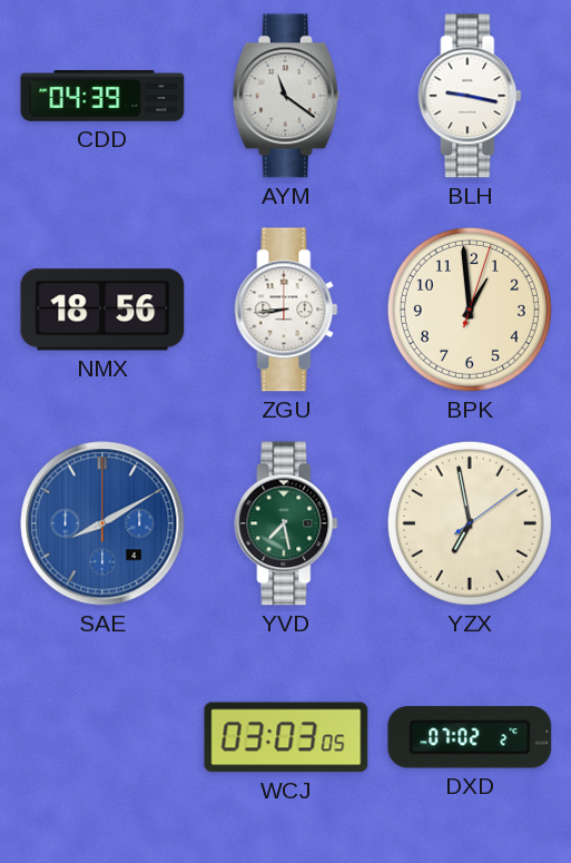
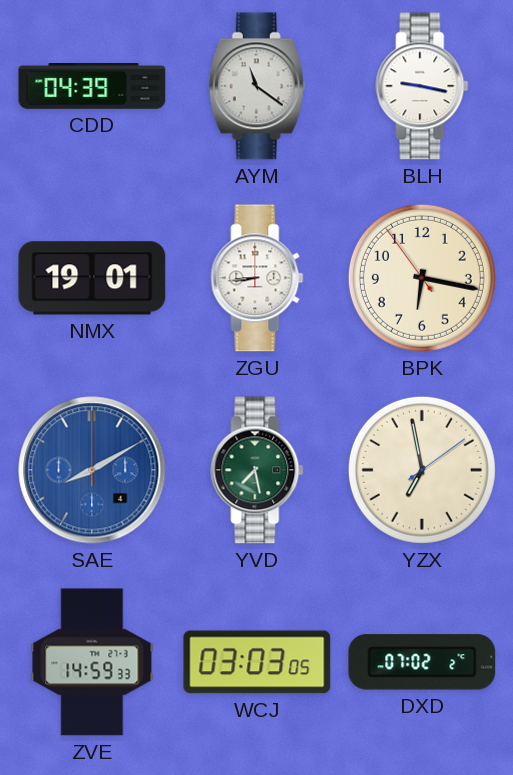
NMX: 18:56 -> 19:01 (92, 278)
BPK: 12:59 -> 6:16 (422, 278)
ZVE: none -> 14:59 (92, 662)
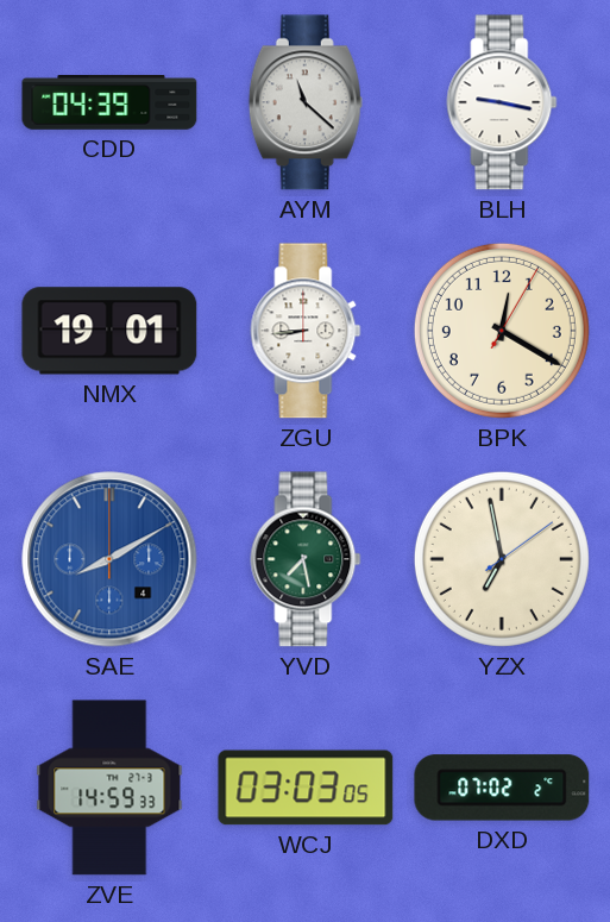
AYM: 11:21 -> 11:22 (306, 102)
BPK: 6:16 -> 12:20 (502, 331)
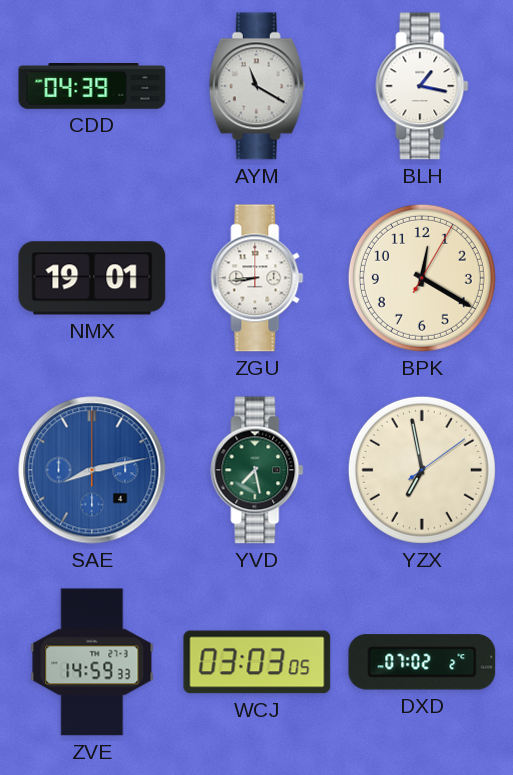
AYM: 11:22 -> 11:20 (257, 86)
BLH: 9:17 -> 1:17 (422, 86)
SAE: 8:10 -> 8:13 (92, 470)
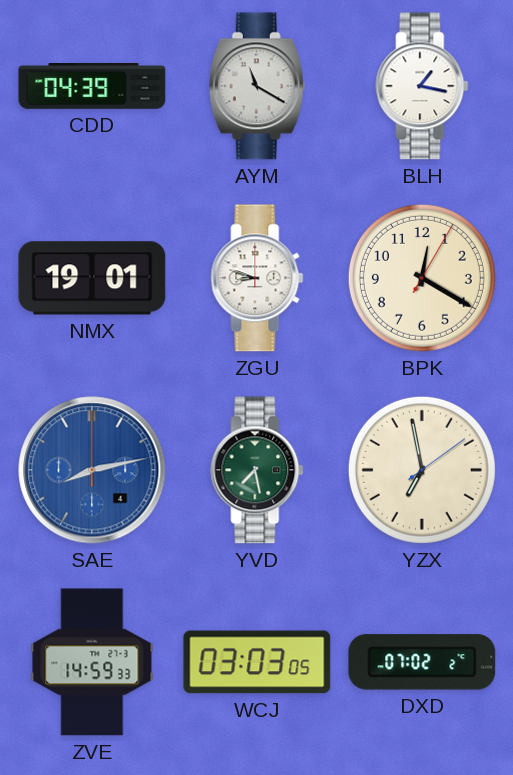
ZGU: 8:44 -> 8:48 (257, 278)
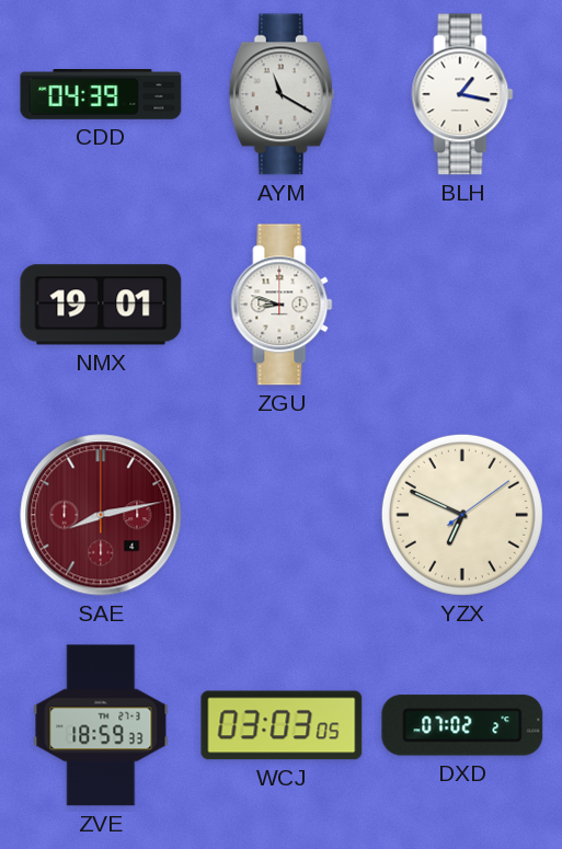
BPK: 12:20 -> none (422, 278)
SAE dial: blue -> burgundy (101, 515)
YVD: 7:28 -> none (257, 470)
YZX: 6:58 -> 6:49 (462, 515)
ZVE: 14:59 -> 18:59 (101, 725)
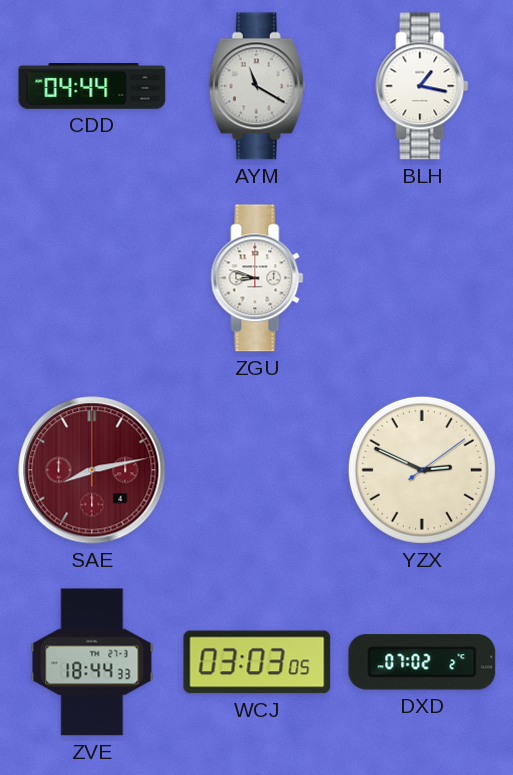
CDD: 04:39 -> 04:44 (92, 87)
NMX: 19:01 -> none (101, 305)
YZX: 6:49 -> 2:49 (422, 470)
ZVE: 18:59 -> 18:44 (92, 662)
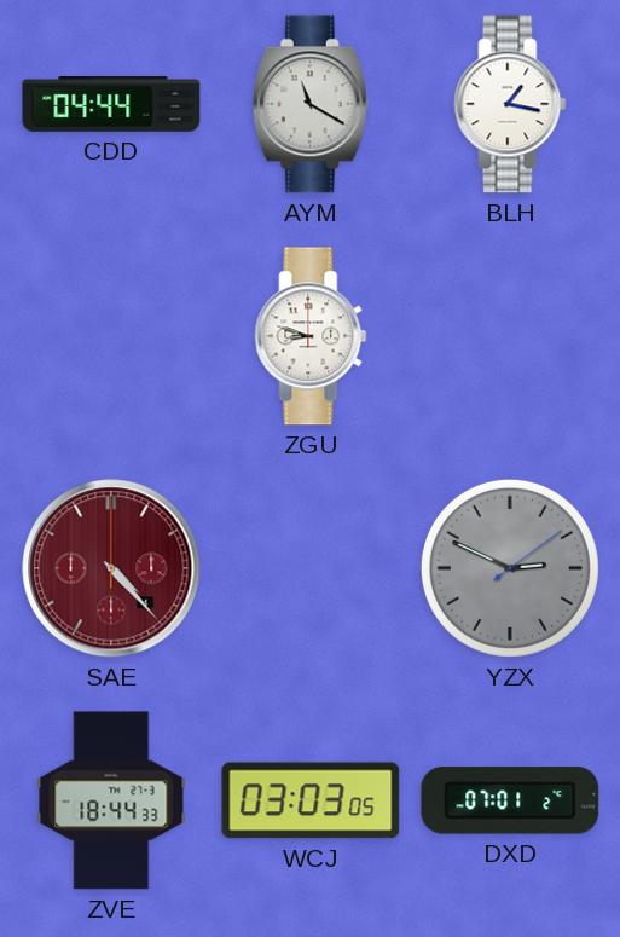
SAE: 8:13 -> 4:23 (111, 568)
YZX dial: cream -> grey (510, 568)
DXD: 07:02 -> 07:01 (510, 800)
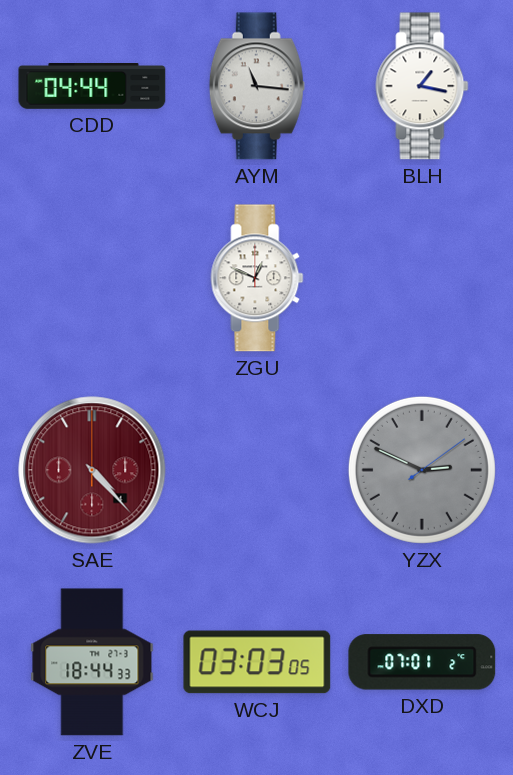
AYM: 11:20 -> 11:16 (257, 86)
ZGU: 8:48 -> 12:49 (257, 278)
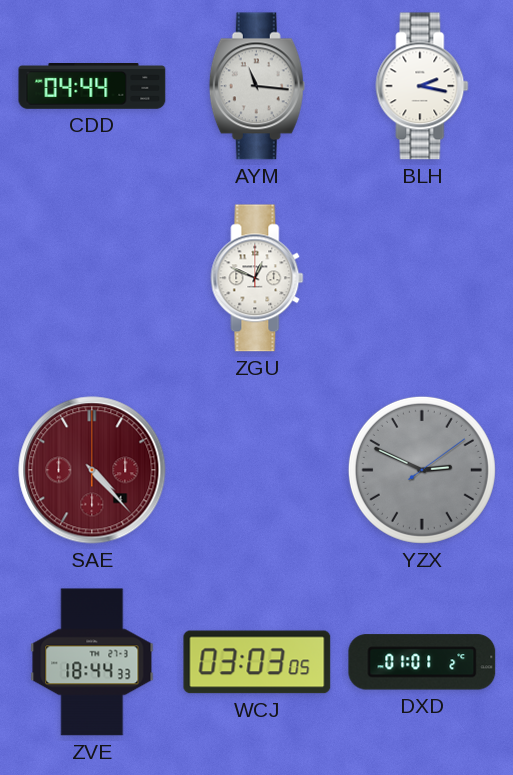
BLH: 1:17 -> 2:17 (422, 86)
DXD: 07:01 -> 01:01 (422, 662)
